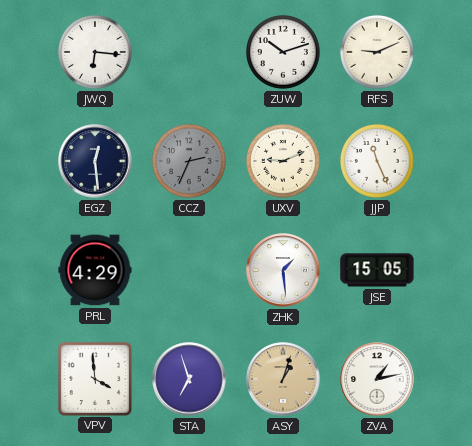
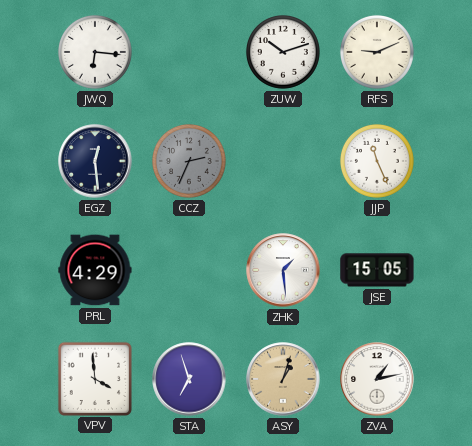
UXV: 9:11 -> none (283, 161)
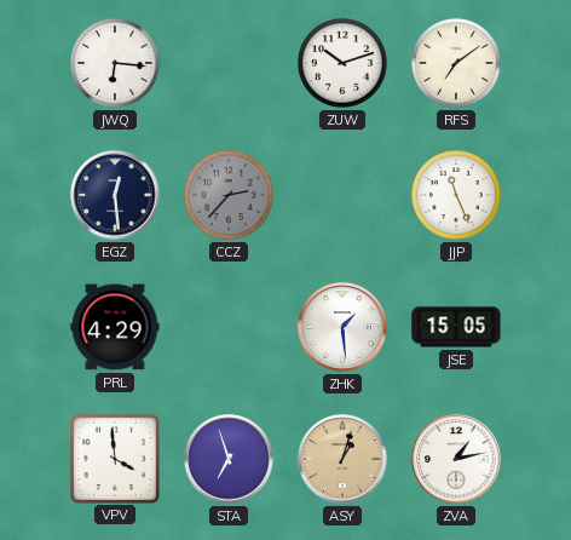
RFS: 9:11 -> 7:09 (456, 63)
CCZ: 2:34 -> 2:37 (229, 195)
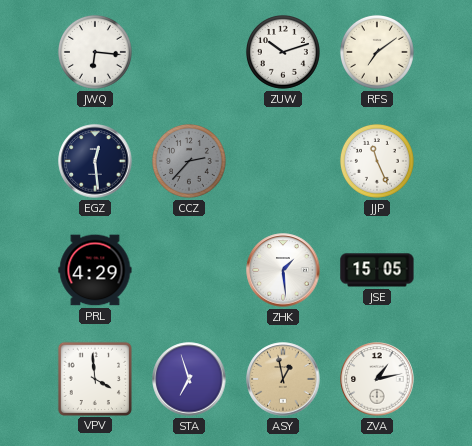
ASY: 1:03 -> 12:58 (283, 379)
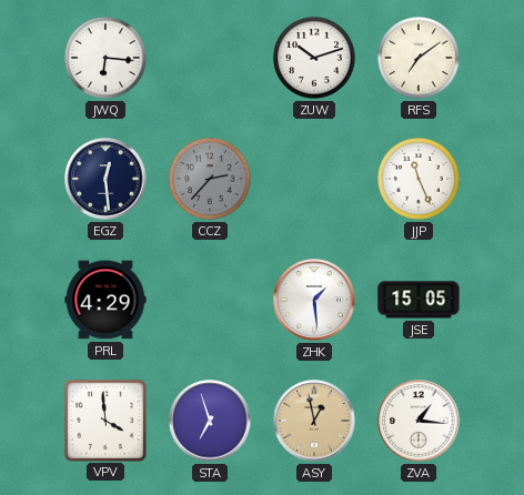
ZVA: 1:13 -> 1:16 (419, 421)
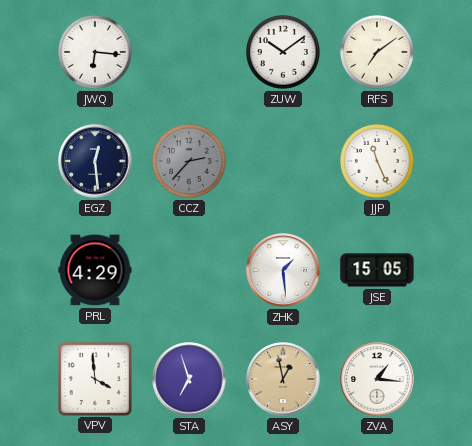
ZUW: 10:12 -> 10:09 (283, 52)
